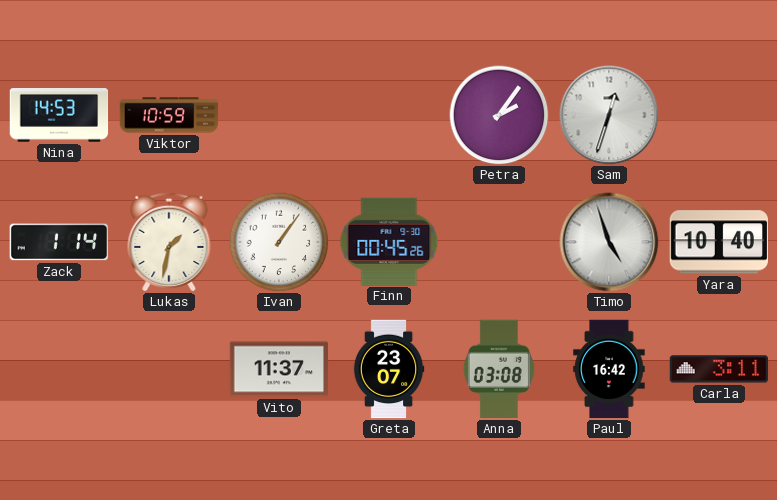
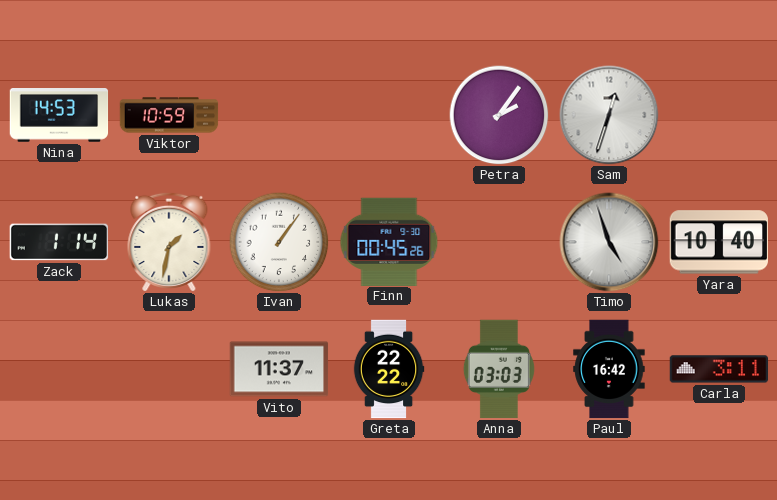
Greta: 23:07 -> 22:22 (389, 369)
Anna: 03:08 -> 03:03 (499, 369)
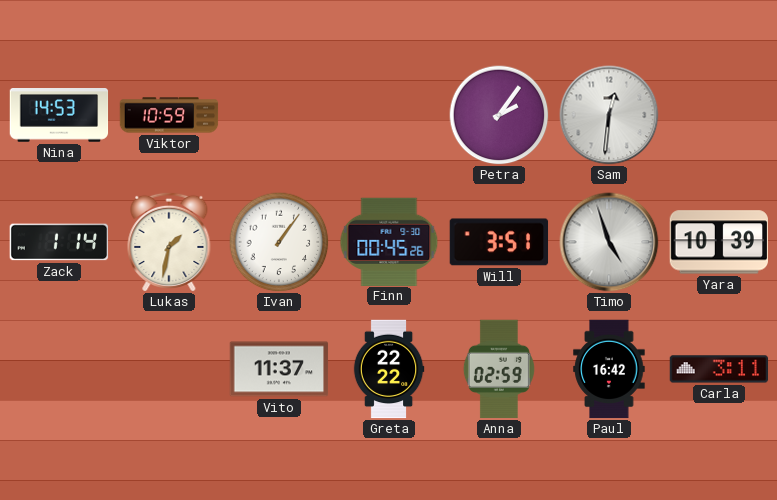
Sam: 12:33 -> 12:31 (609, 115)
Will: none -> 3:51 (499, 242)
Yara: 10:40 -> 10:39 (718, 242)
Anna: 03:03 -> 02:59 (499, 369)
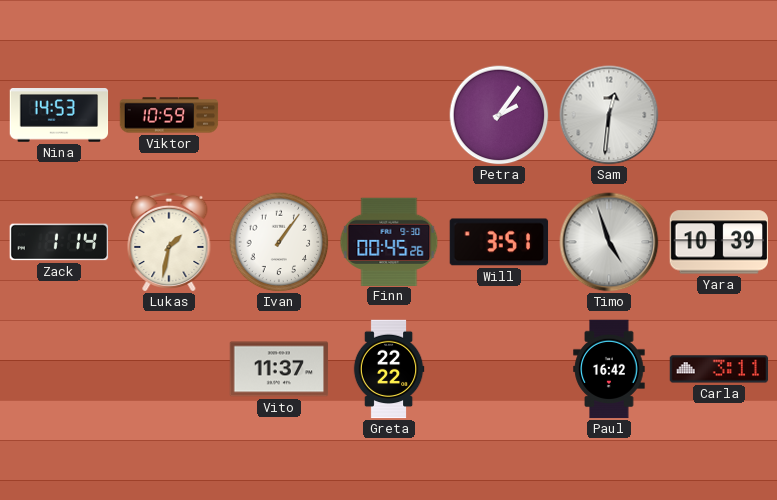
Anna: 02:59 -> none (499, 369)
